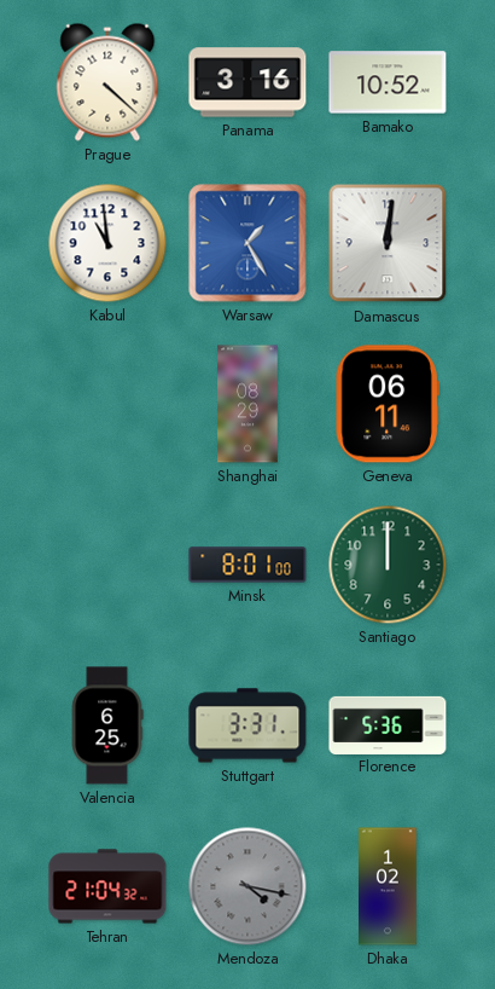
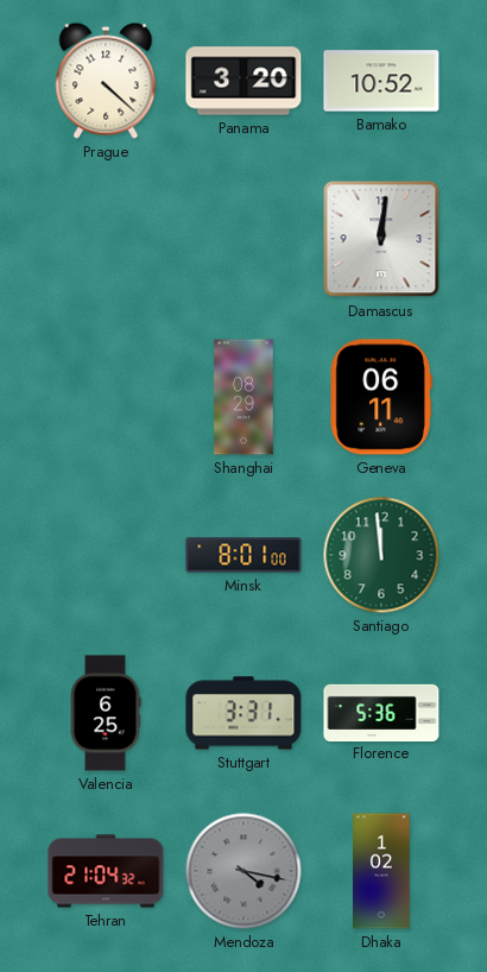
Panama: 3:16 -> 3:20 (243, 81)
Kabul: 10:59 -> none (107, 243)
Warsaw: 1:25 -> none (247, 243)
Santiago: 12:00 -> 11:59 (381, 555)
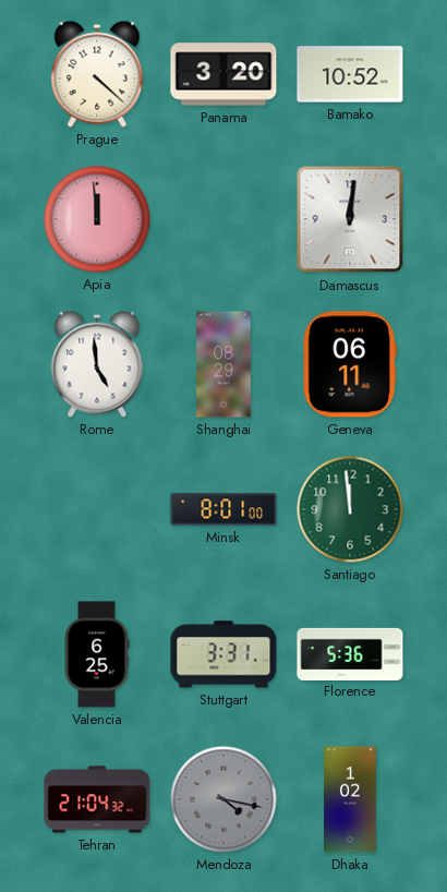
Apia: none -> 11:59 (97, 219)
Rome: none -> 4:59 (97, 364)
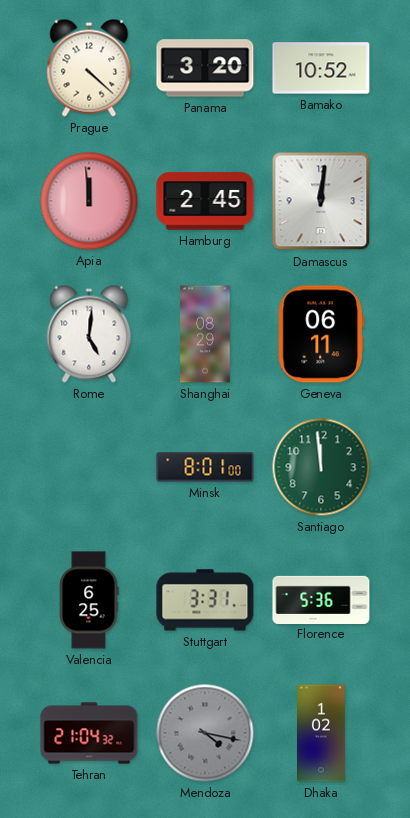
Hamburg: none -> 2:45 (205, 201)
Rome: 4:59 -> 5:01 (89, 334)
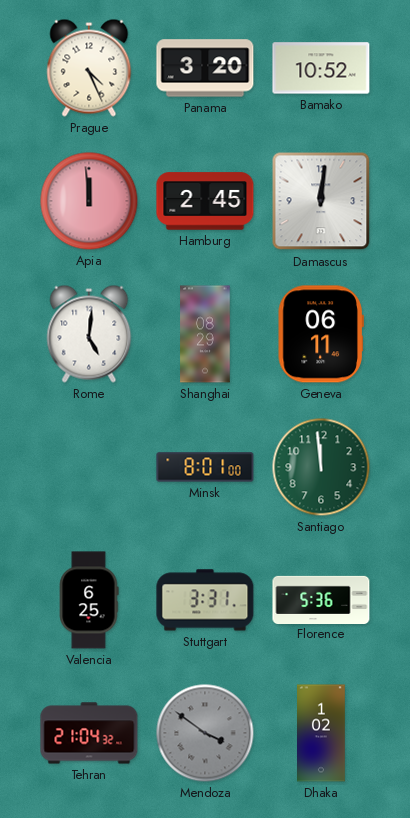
Prague: 4:22 -> 4:26 (89, 68)
Mendoza: 4:17 -> 3:51 (205, 733)
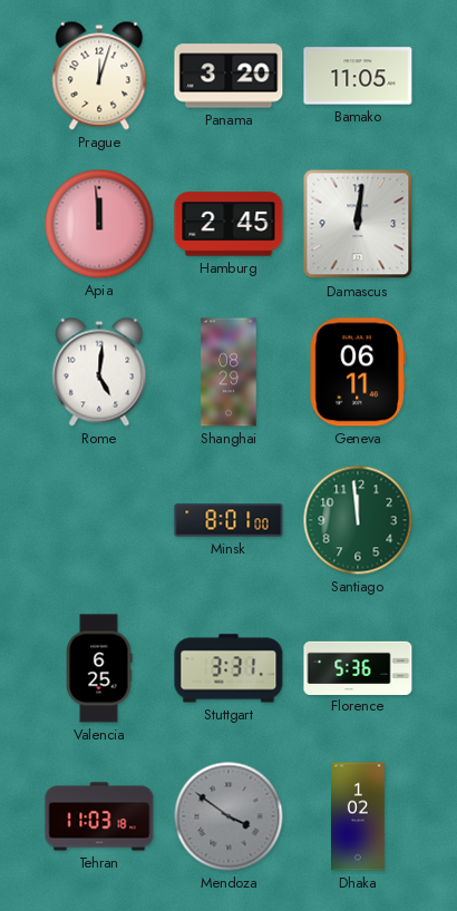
Prague: 4:26 -> 12:03 (99, 76)
Bamako: 10:52 -> 11:05 (358, 76)
Tehran: 21:04 -> 11:03 (99, 816)
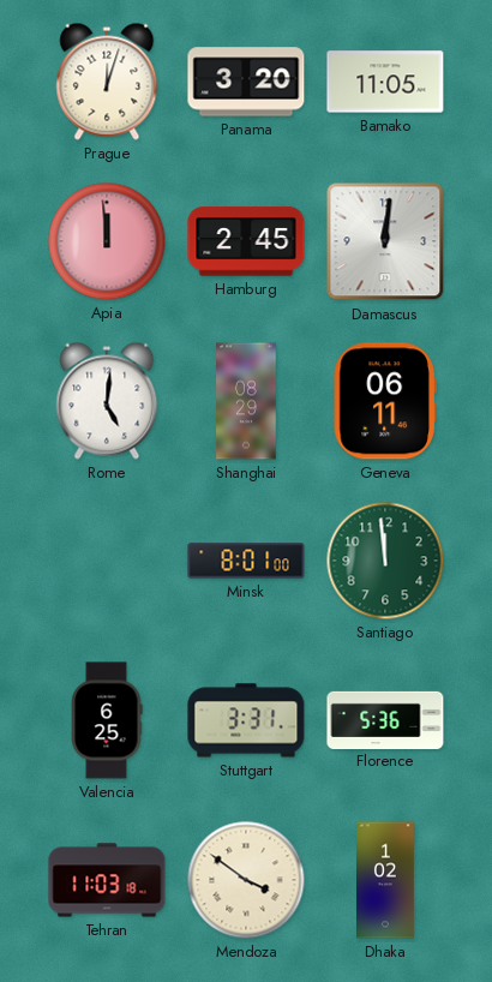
Mendoza dial: grey -> cream (246, 880)
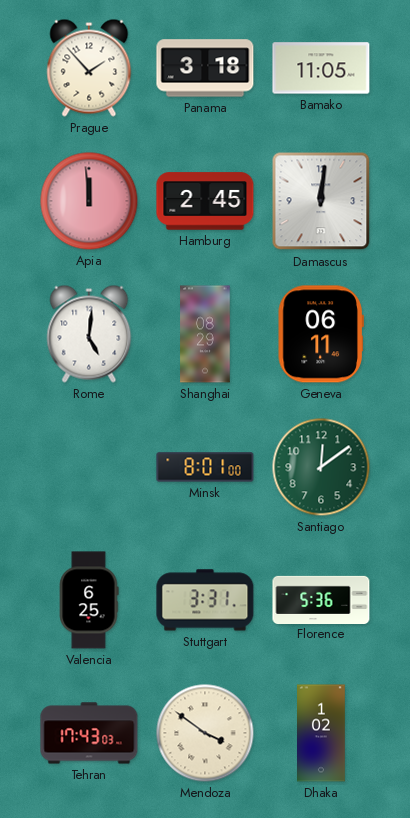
Prague: 12:03 -> 1:53 (89, 68)
Panama: 3:20 -> 3:18 (205, 68)
Santiago: 11:59 -> 12:09 (321, 467)
Tehran: 11:03 -> 17:43 (89, 733)
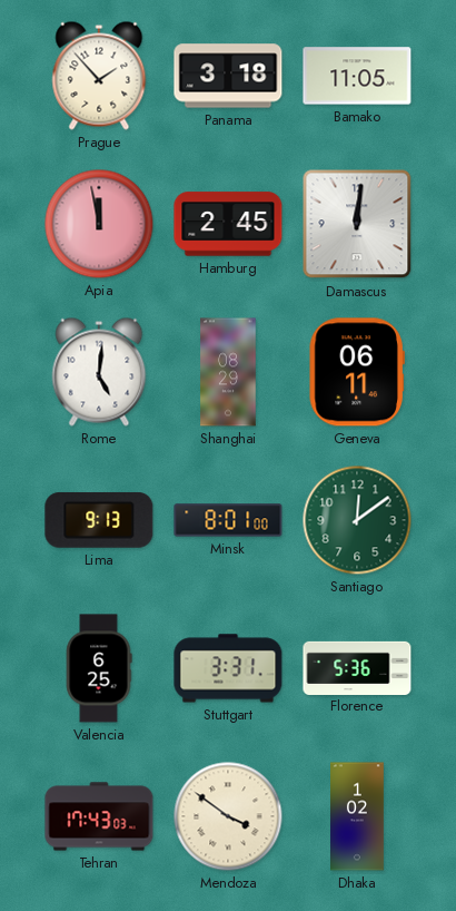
Apia: 11:59 -> 11:58 (99, 224)
Lima: none -> 9:13 (99, 520)
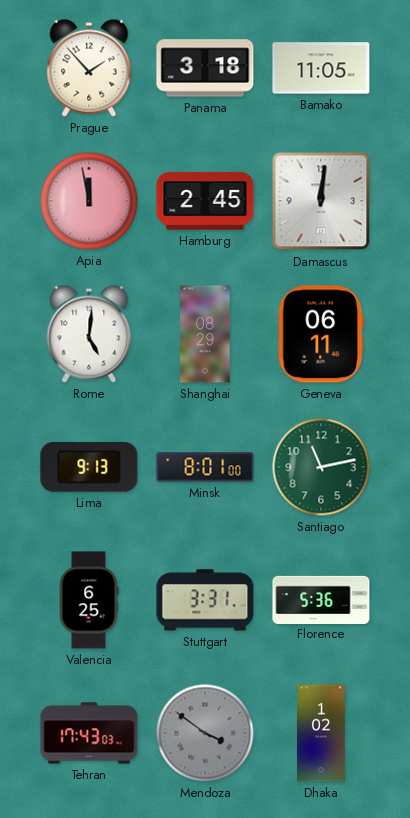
Santiago: 12:09 -> 11:13 (321, 467)
Mendoza dial: cream -> grey (205, 733)
